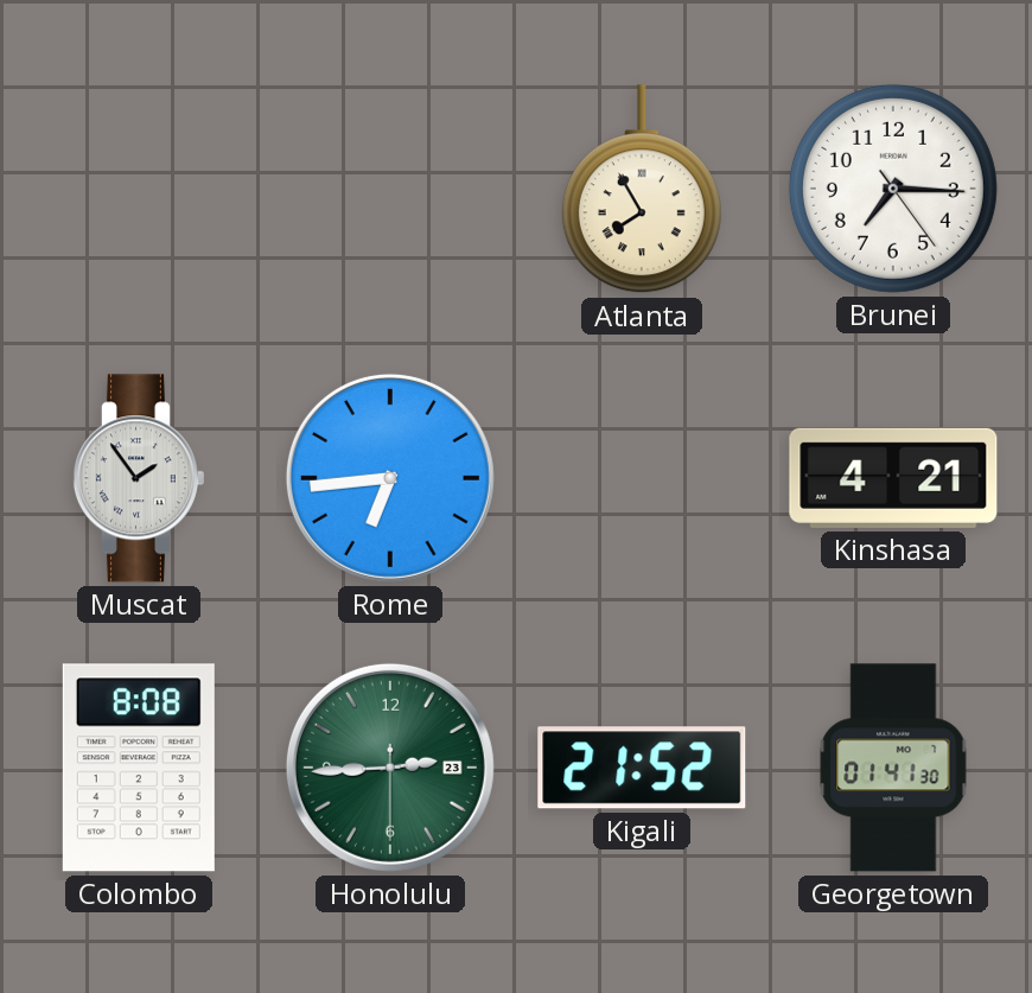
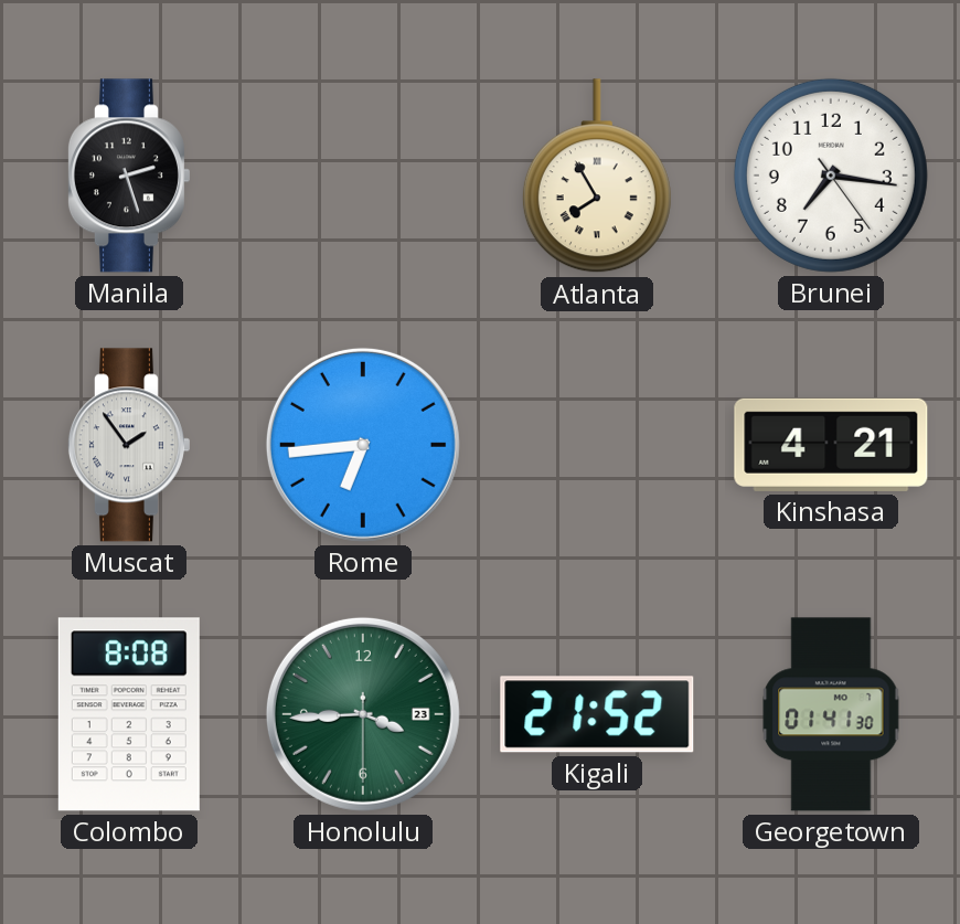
Manila: none -> 2:27 (128, 176)
Brunei: 7:15 -> 7:16 (831, 176)
Honolulu: 2:44 -> 3:44 (363, 714)
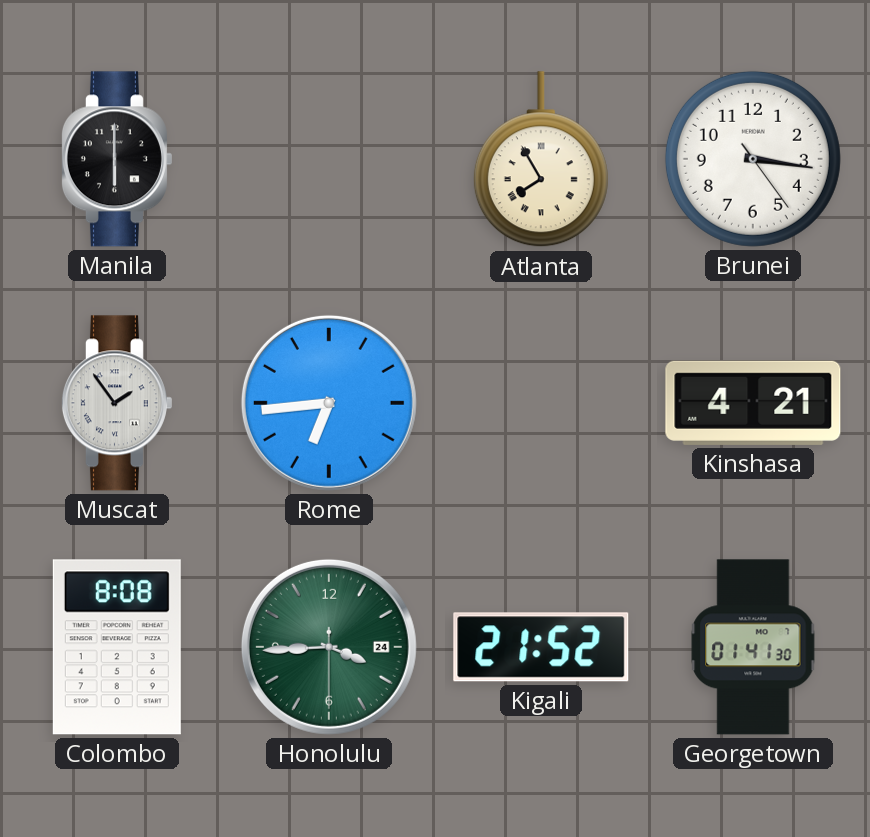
Manila: 2:27 -> 6:00 (116, 159)
Brunei: 7:16 -> 3:16 (753, 159)
Honolulu date: 23 -> 24 (329, 647)
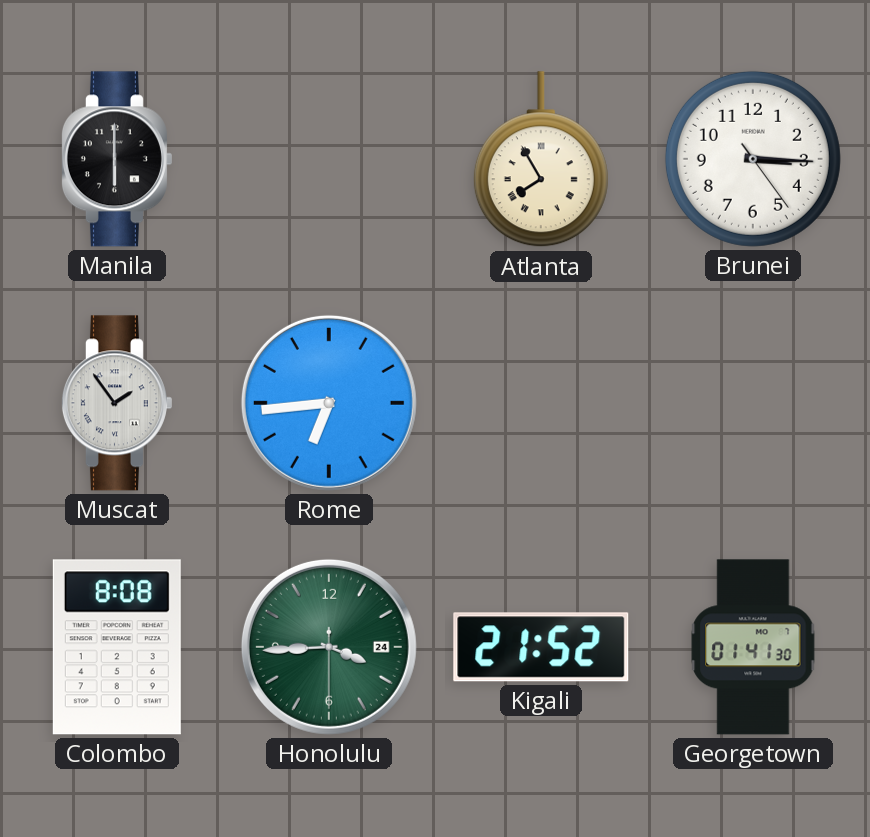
Brunei: 3:16 -> 3:15 (753, 159)
Kinshasa: 4:21 -> none (753, 403)
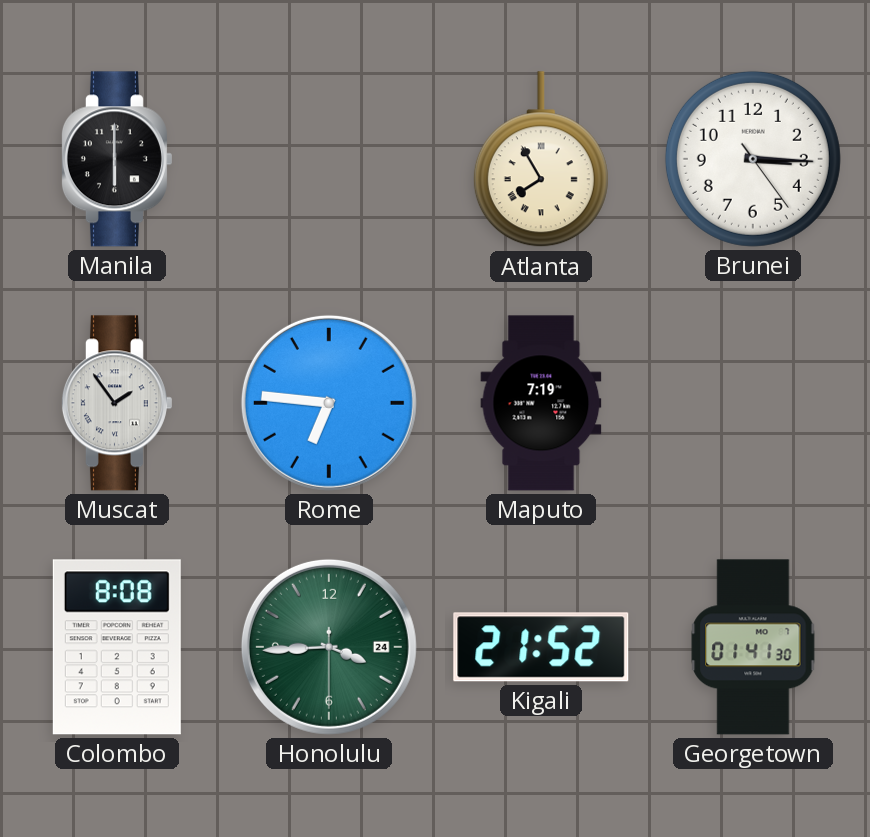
Rome: 6:44 -> 6:46 (329, 403)
Maputo: none -> 7:19 (541, 403)
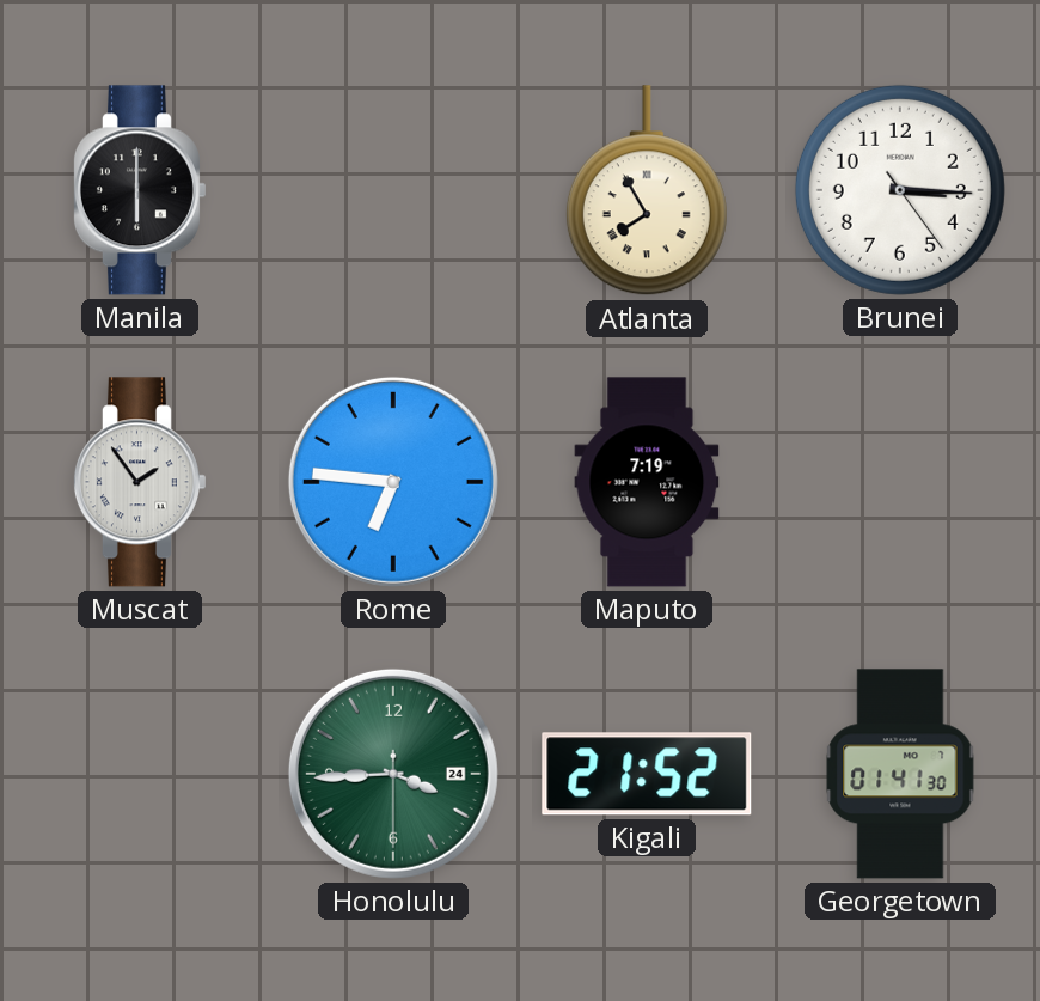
Colombo: 8:08 -> none (117, 647)
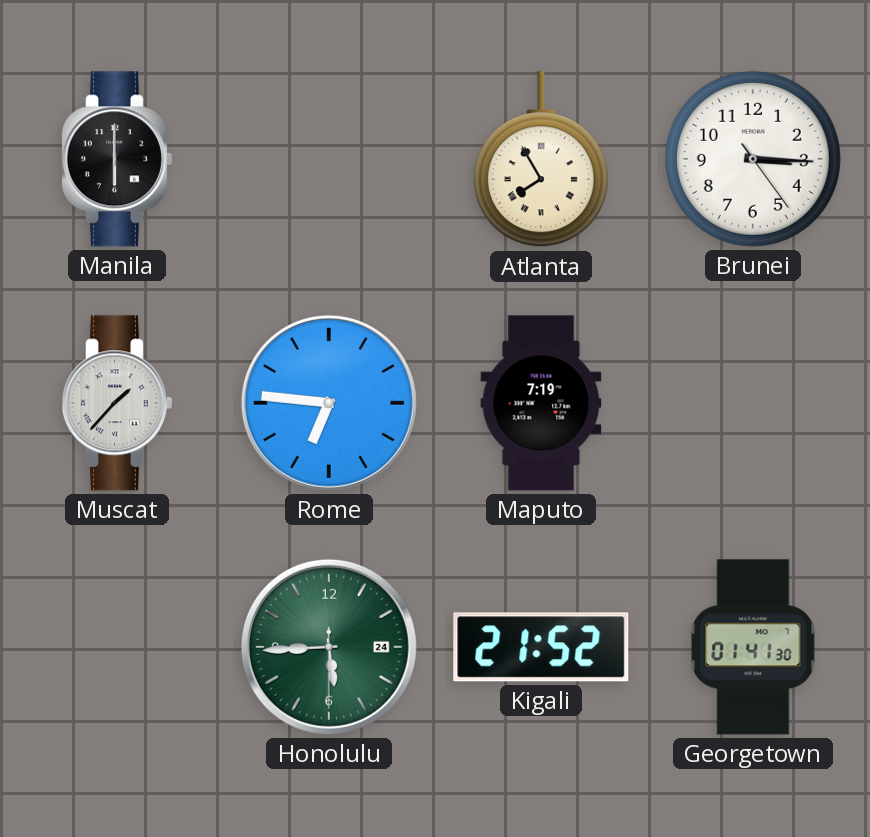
Muscat: 1:54 -> 1:37 (116, 403)
Honolulu: 3:44 -> 5:44 (329, 647)
